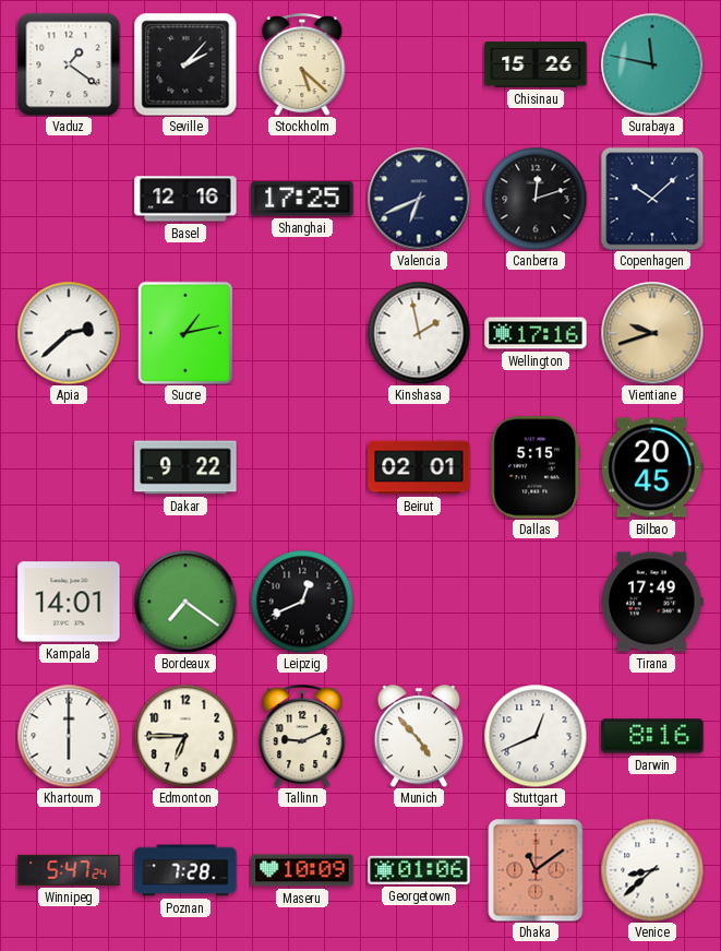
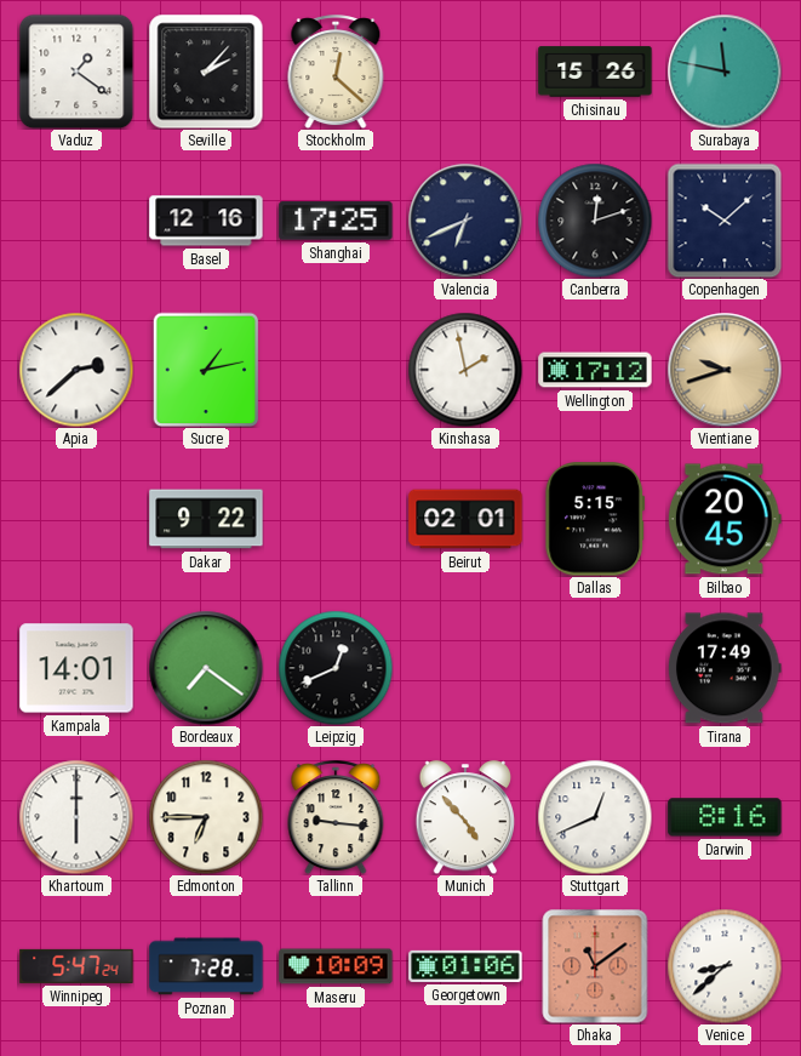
Stockholm: 5:22 -> 12:22 (336, 72)
Wellington: 17:16 -> 17:12 (595, 370)
Tallinn: 9:11 -> 9:16 (336, 817)
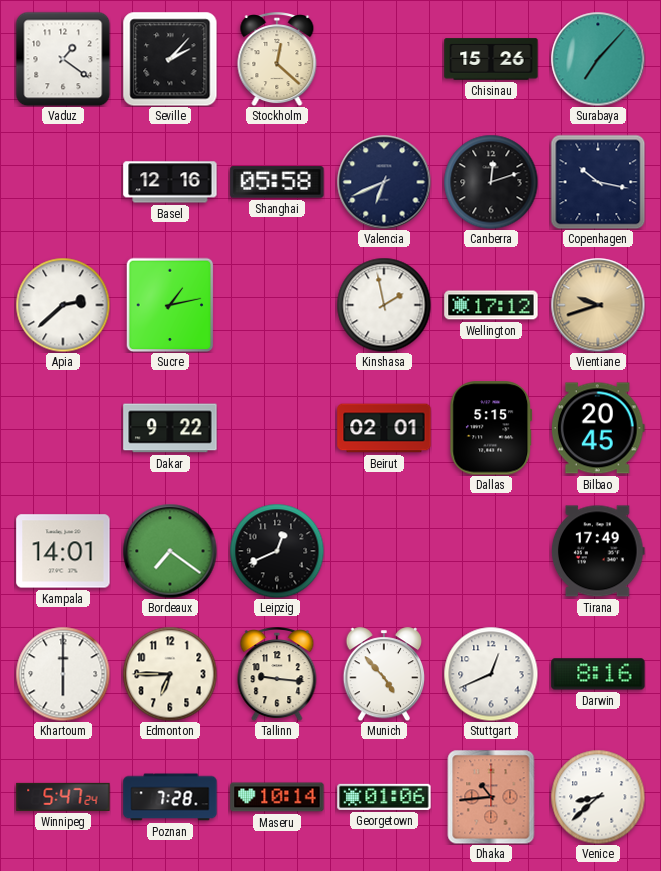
Surabaya: 11:47 -> 7:07 (598, 59)
Shanghai: 17:25 -> 05:58 (277, 182)
Copenhagen: 10:08 -> 10:17 (598, 182)
Maseru: 10:09 -> 10:14 (277, 797)
Dhaka: 11:09 -> 10:44 (491, 797)
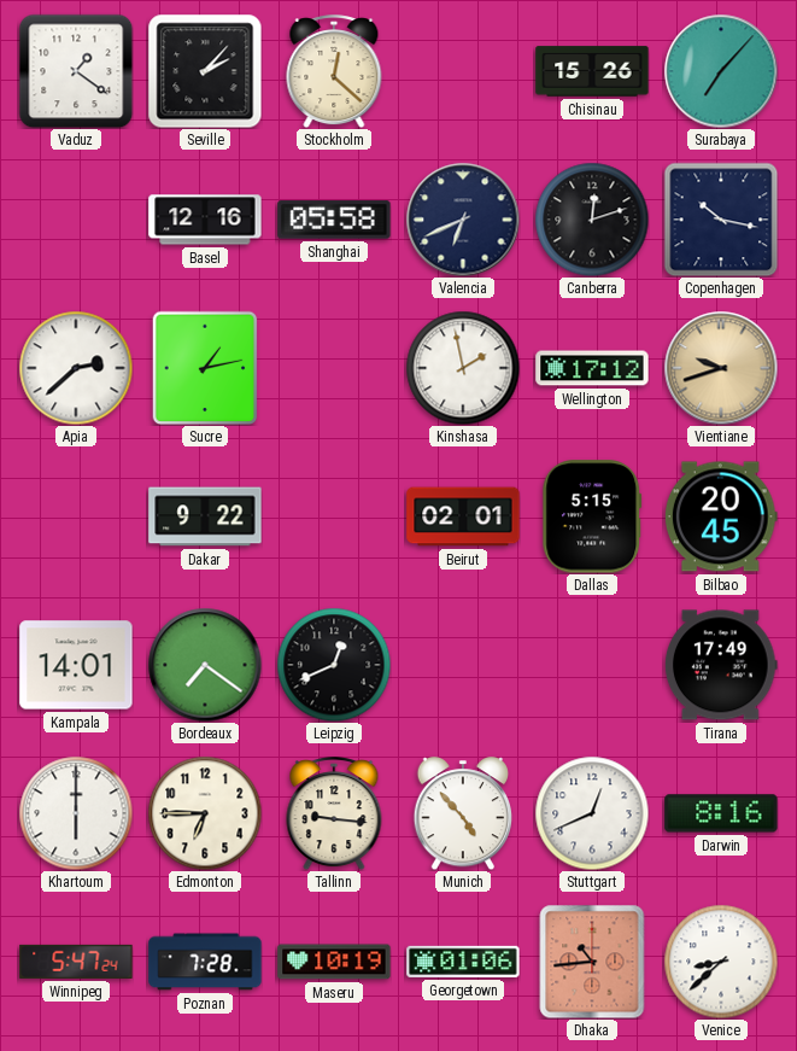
Maseru: 10:14 -> 10:19 (334, 962)
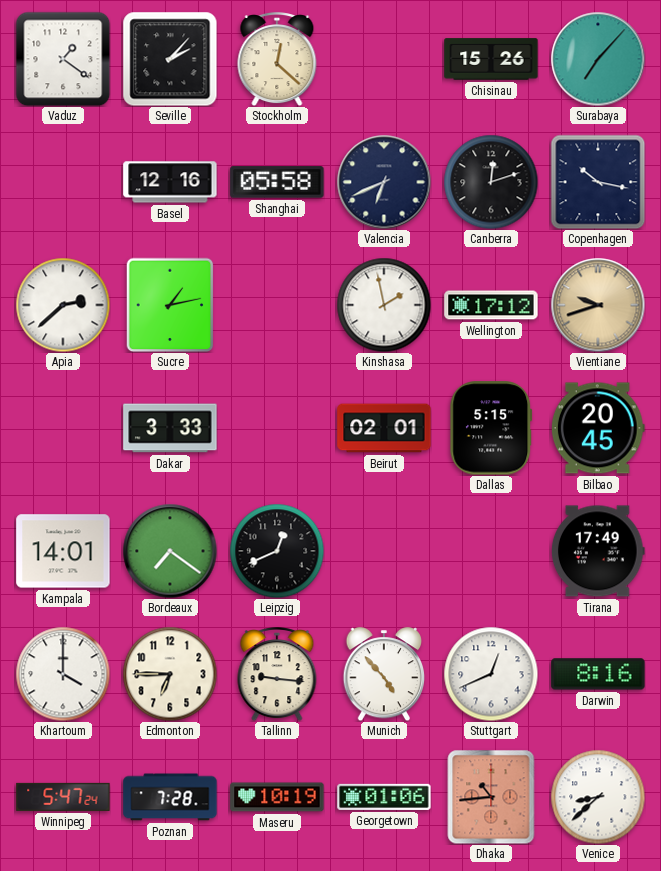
Dakar: 9:22 -> 3:33 (170, 428)
Khartoum: 6:00 -> 4:00 (63, 674)
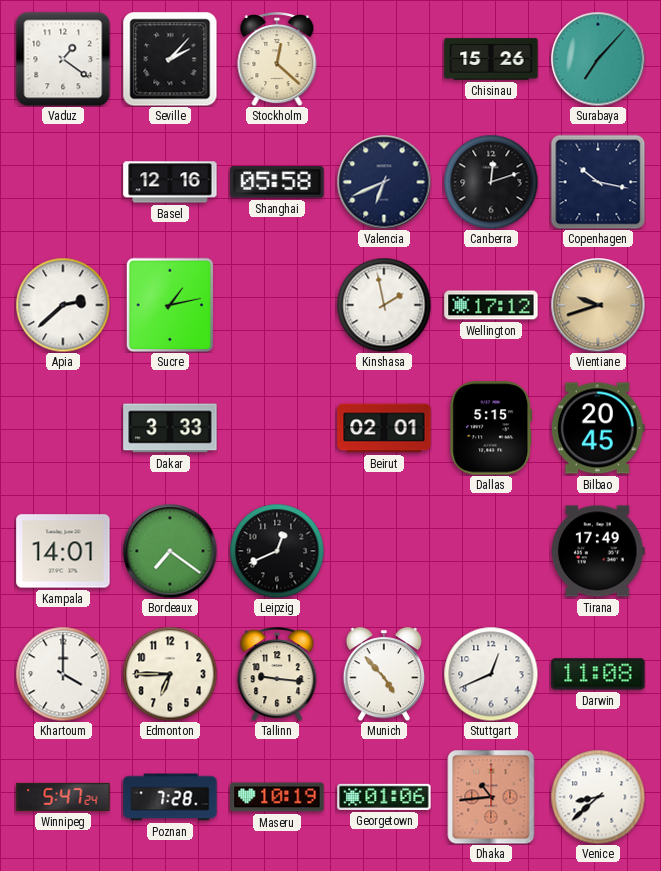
Darwin: 8:16 -> 11:08 (598, 674)
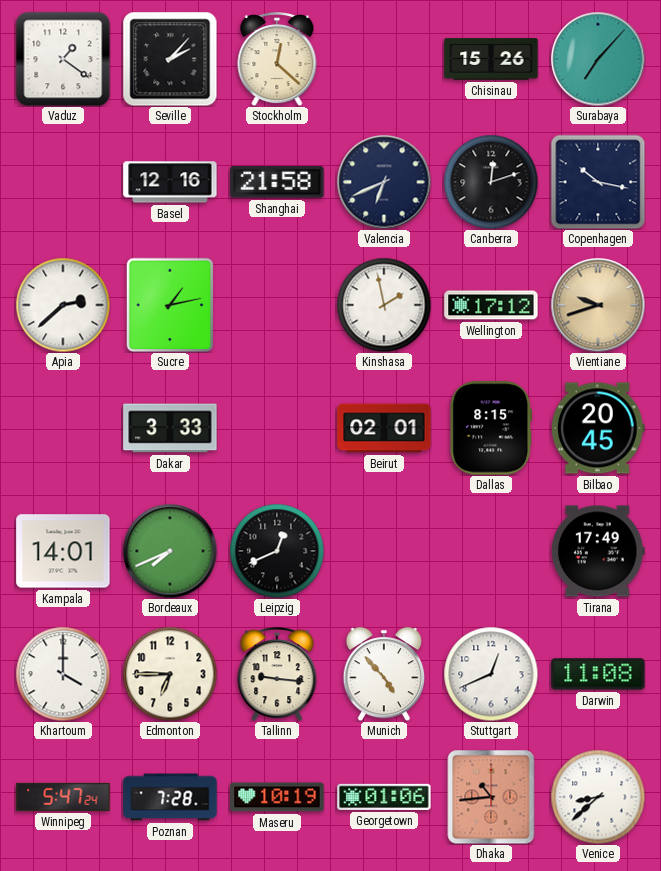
Shanghai: 05:58 -> 21:58 (277, 182)
Dallas: 5:15 -> 8:15 (491, 428)
Bordeaux: 7:21 -> 7:41 (170, 551)
